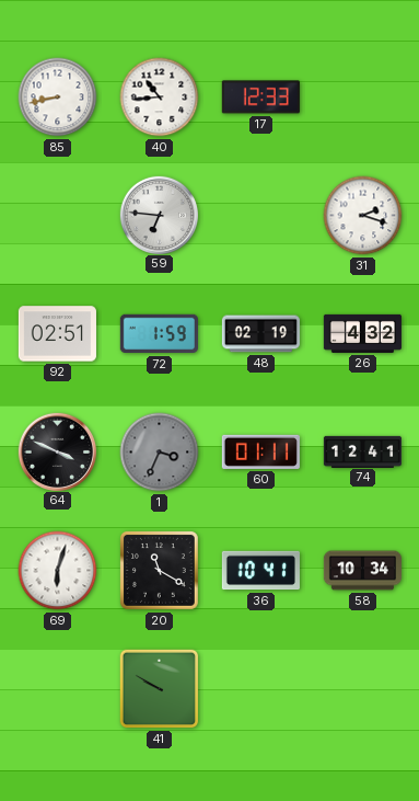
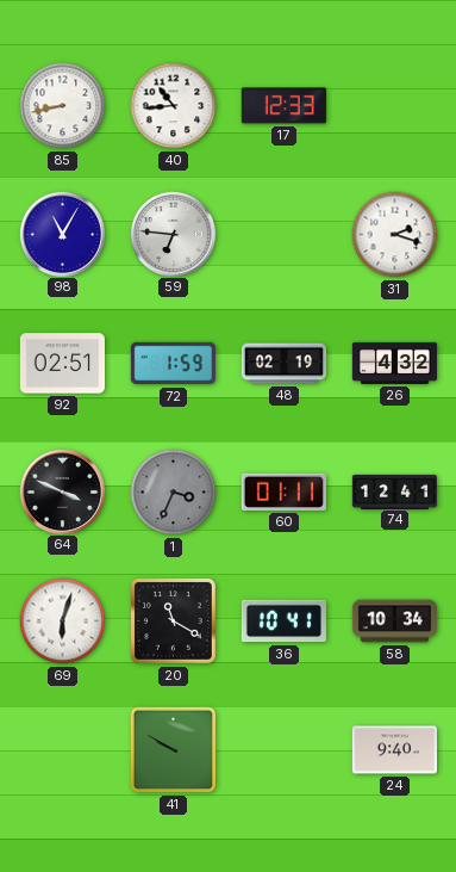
98: none -> 11:05 (62, 234)
24: none -> 9:40 (394, 750)
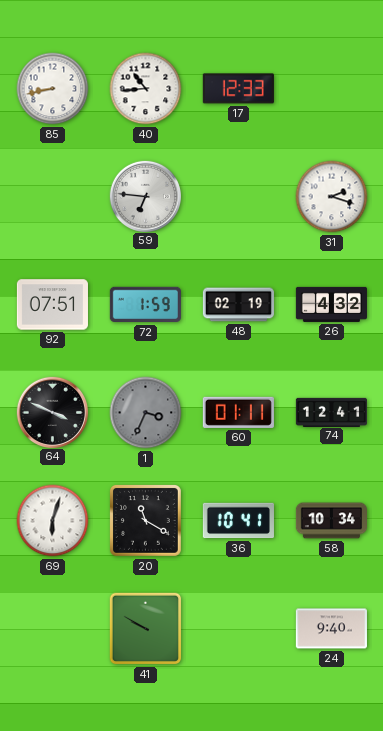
98: 11:05 -> none (62, 234)
92: 02:51 -> 07:51 (52, 305)
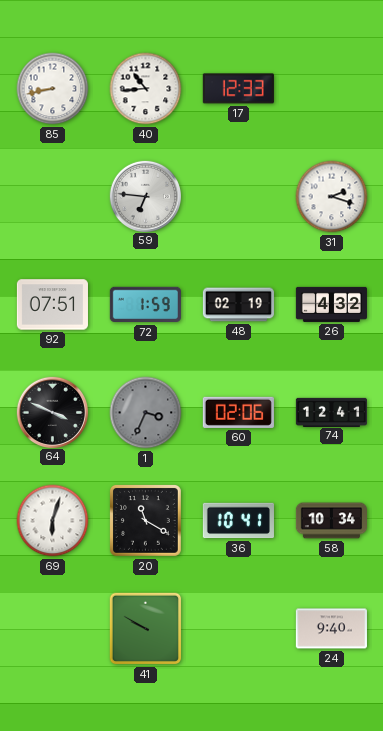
60: 01:11 -> 02:06 (238, 412)
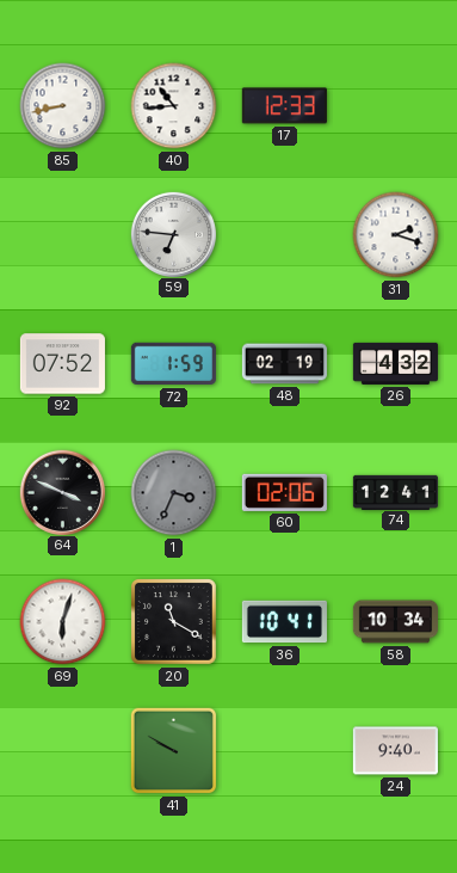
92: 07:51 -> 07:52 (62, 364)
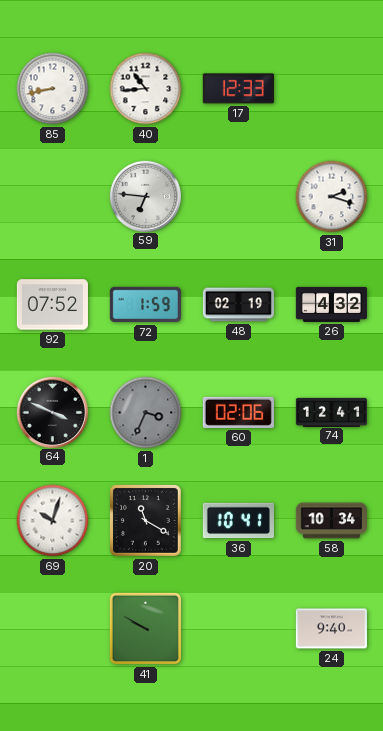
69: 6:03 -> 10:03 (53, 521)
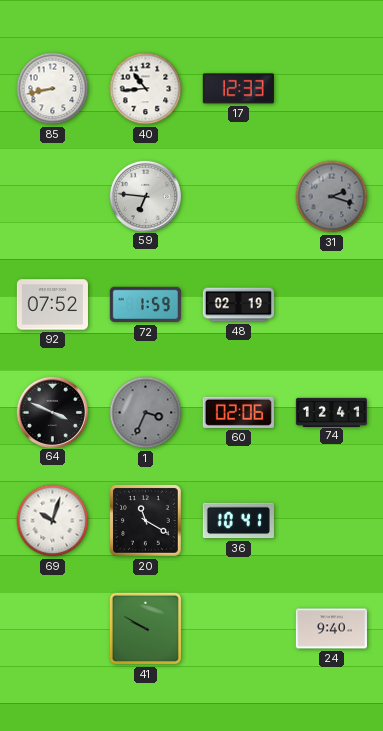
31 dial: white -> grey (332, 197)
26: 4:32 -> none (331, 304)
58: 10:34 -> none (331, 521)
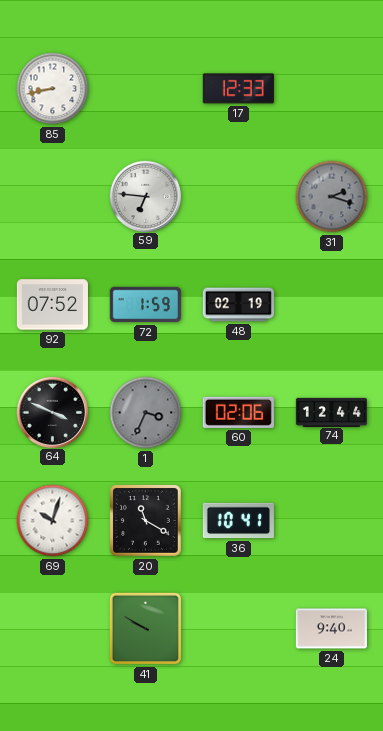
40: 10:44 -> none (146, 89)
74: 12:41 -> 12:44 (331, 412)
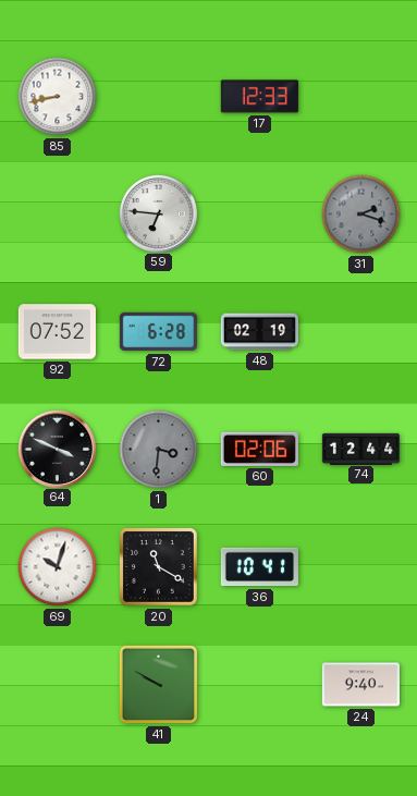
72: 1:59 -> 6:28 (158, 332)
1: 3:34 -> 3:31 (159, 450)
